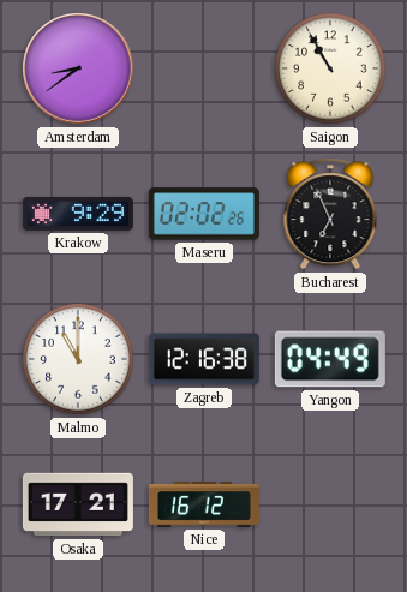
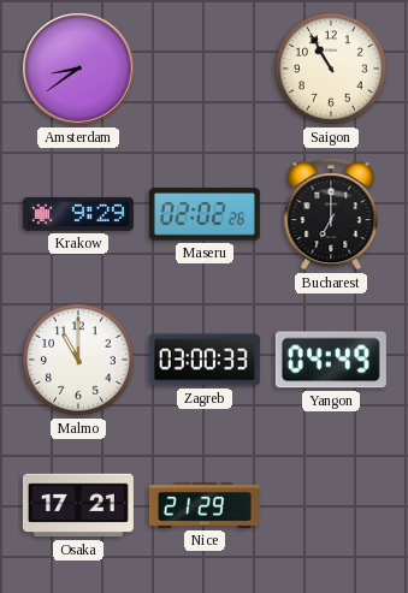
Bucharest: 6:56 -> 7:00 (331, 214)
Zagreb: 12:16 -> 03:00 (205, 360)
Nice: 16:12 -> 21:29 (205, 505)
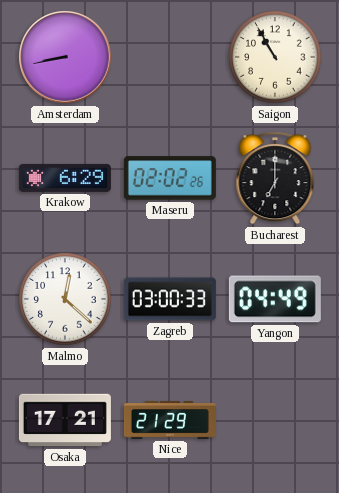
Amsterdam: 8:39 -> 8:43 (65, 57)
Krakow: 9:29 -> 6:29 (65, 178)
Malmo: 11:00 -> 12:22 (65, 299)
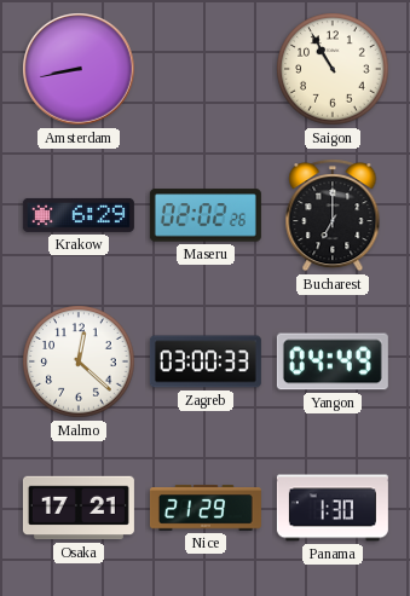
Panama: none -> 1:30 (333, 508)
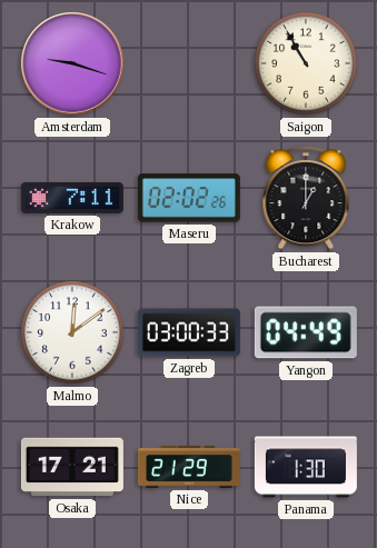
Amsterdam: 8:43 -> 9:18 (72, 63)
Krakow: 6:29 -> 7:11 (72, 198)
Bucharest: 7:00 -> 1:00 (306, 198)
Malmo: 12:22 -> 12:09 (72, 332)
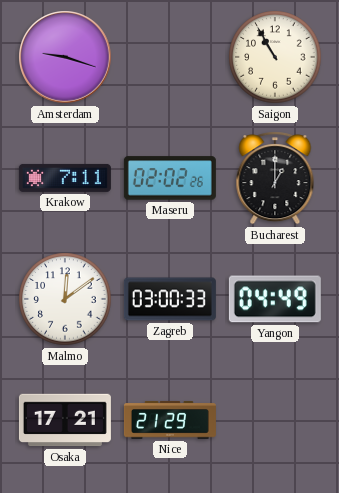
Panama: 1:30 -> none (306, 467)
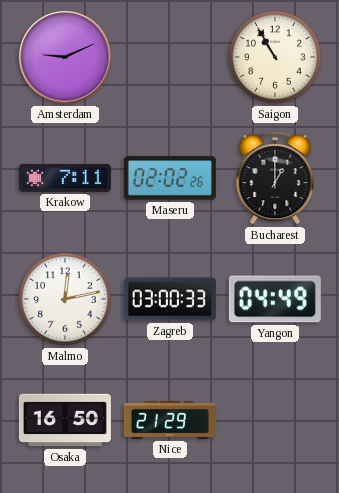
Amsterdam: 9:18 -> 9:11 (65, 57)
Malmo: 12:09 -> 12:13 (65, 299)
Osaka: 17:21 -> 16:50 (65, 420)
